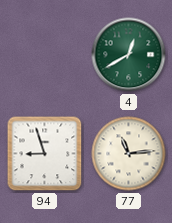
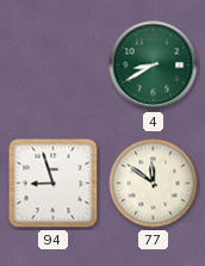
4: 12:40 -> 8:40 (154, 66)
77: 11:14 -> 11:51 (154, 184)
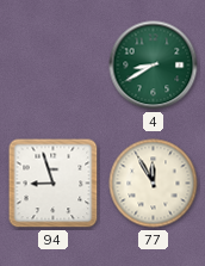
77: 11:51 -> 11:55 (154, 184)
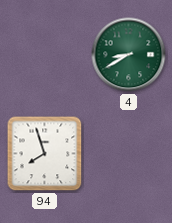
94: 8:57 -> 7:57 (45, 154)
77: 11:55 -> none (154, 184)
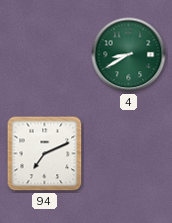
94: 7:57 -> 7:11 (45, 154)
